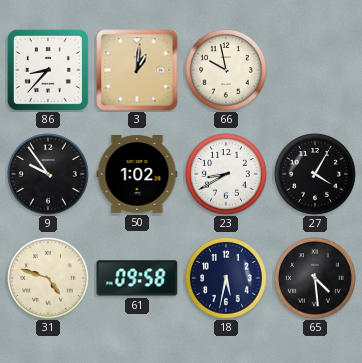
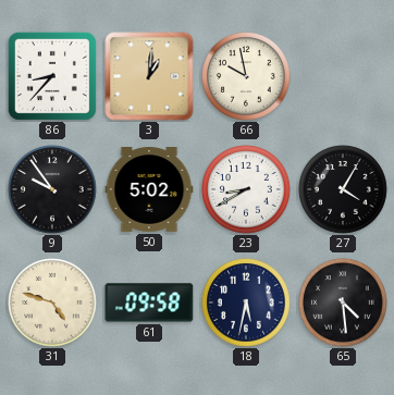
50: 1:02 -> 5:02 (149, 190)
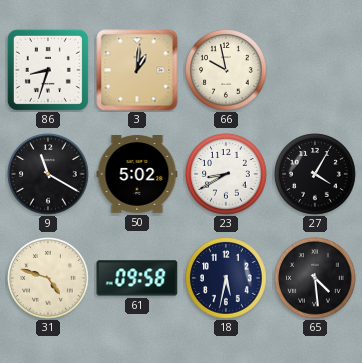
86: 8:37 -> 8:33 (48, 70)
9: 9:54 -> 11:20 (48, 174)
